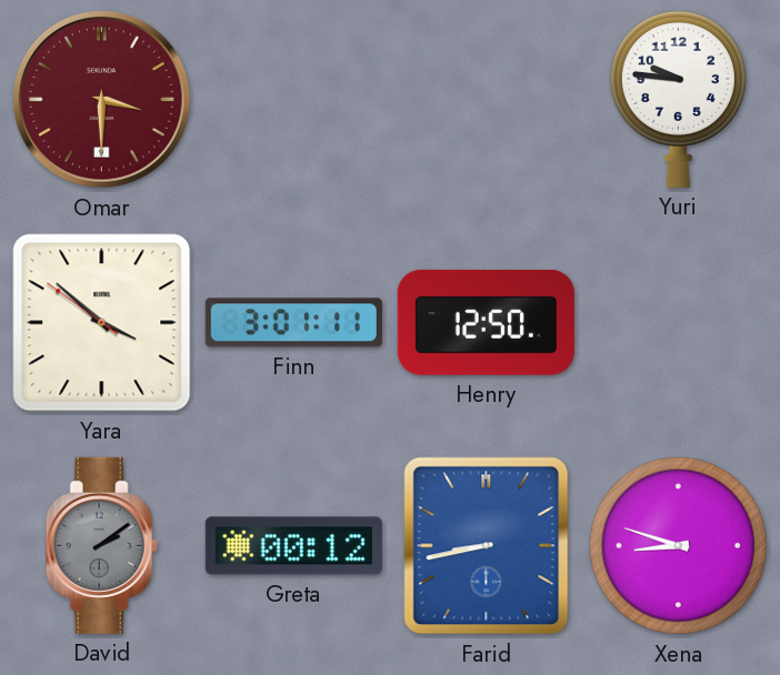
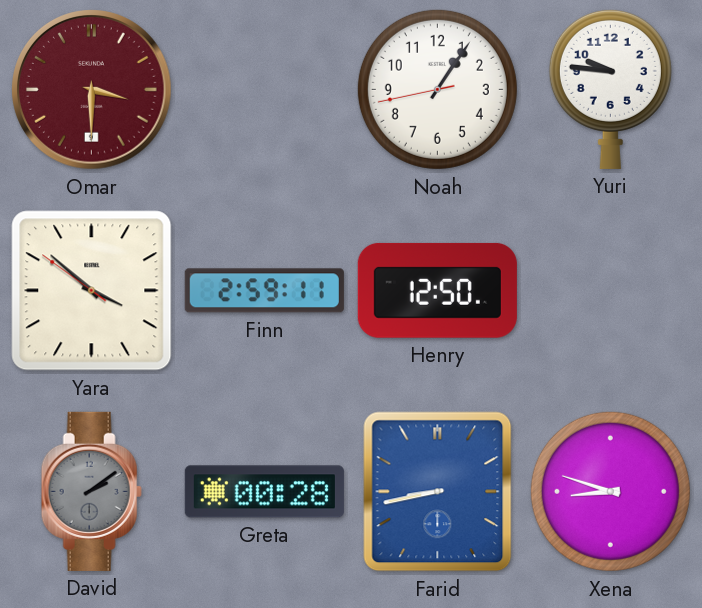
Noah: none -> 1:05 (437, 89)
Finn: 3:01 -> 2:59 (264, 291)
Greta: 00:12 -> 00:28 (264, 492)
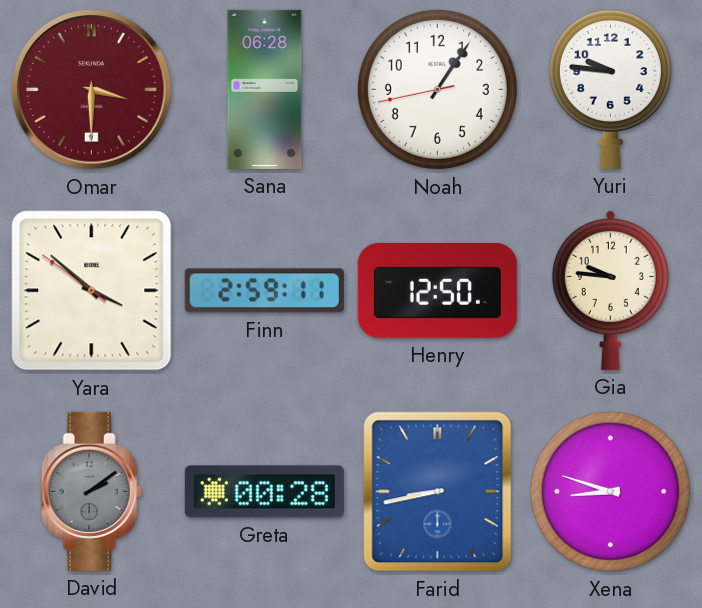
Sana: none -> 06:28 (265, 89)
Gia: none -> 9:46 (610, 290)
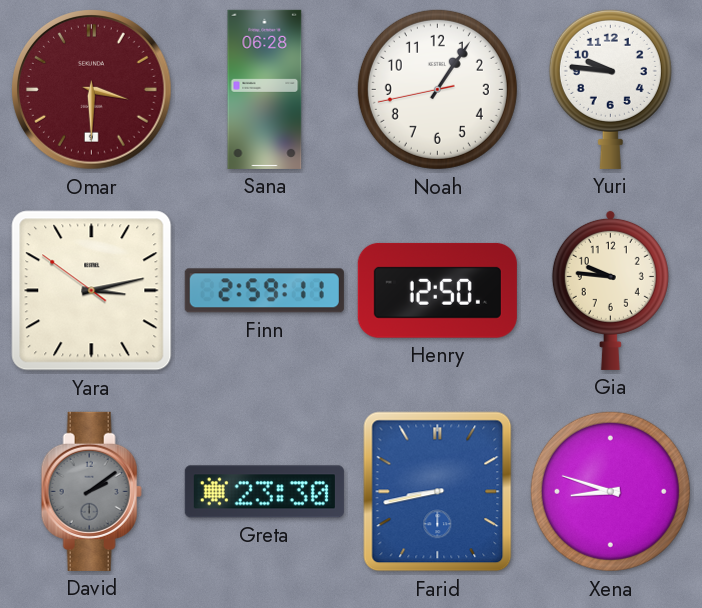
Yara: 3:51 -> 3:12 (92, 291)
Greta: 00:28 -> 23:30 (264, 492)
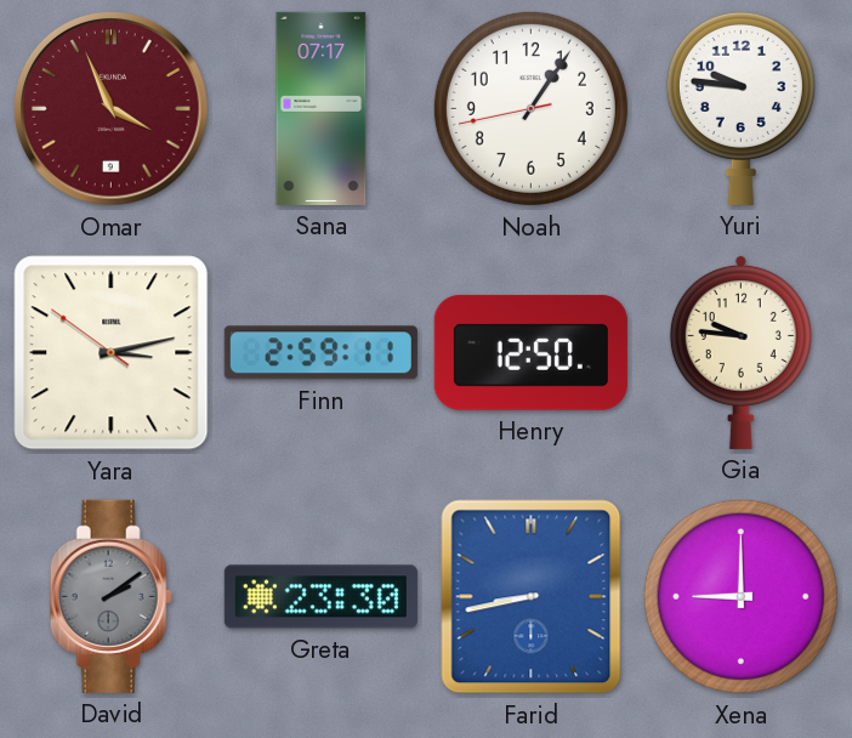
Omar: 3:30 -> 3:56 (112, 109)
Sana: 06:28 -> 07:17 (322, 108)
Xena: 8:48 -> 9:00 (740, 596)
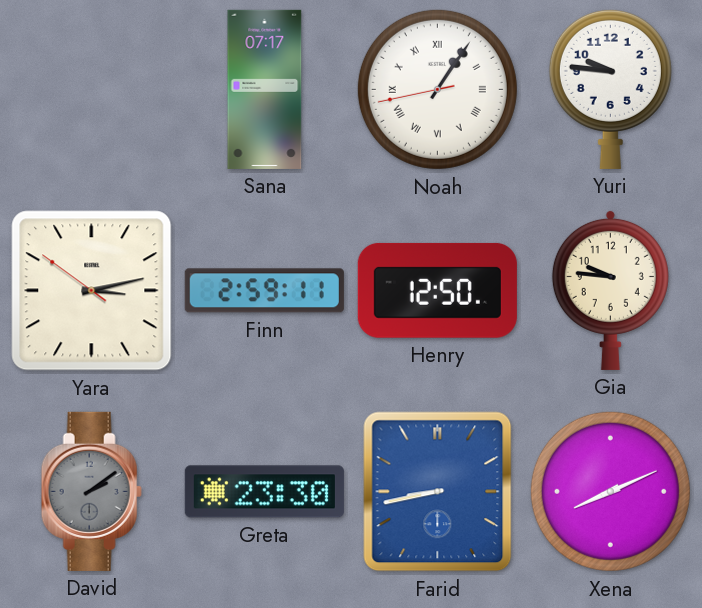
Omar: 3:56 -> none (112, 109)
Noah numerals: Arabic -> Roman (437, 89)
Xena: 9:00 -> 8:11 (610, 491)
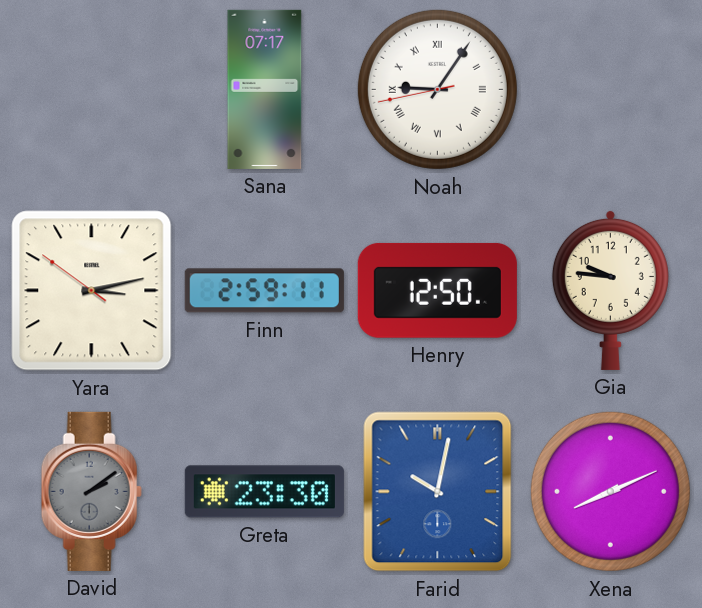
Noah: 1:05 -> 9:05 (437, 89)
Yuri: 9:46 -> none (610, 89)
Farid: 8:43 -> 10:02 (438, 492)
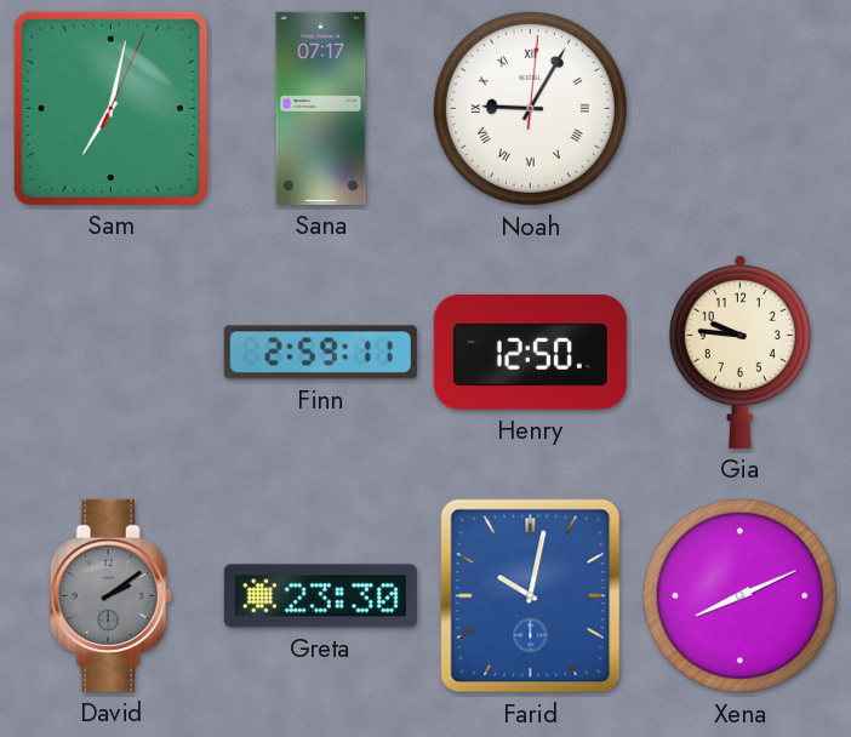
Sam: none -> 7:02 (110, 108)
Noah: 9:05:43 -> 9:05:01 (530, 108)
Yara: 3:12 -> none (92, 291)
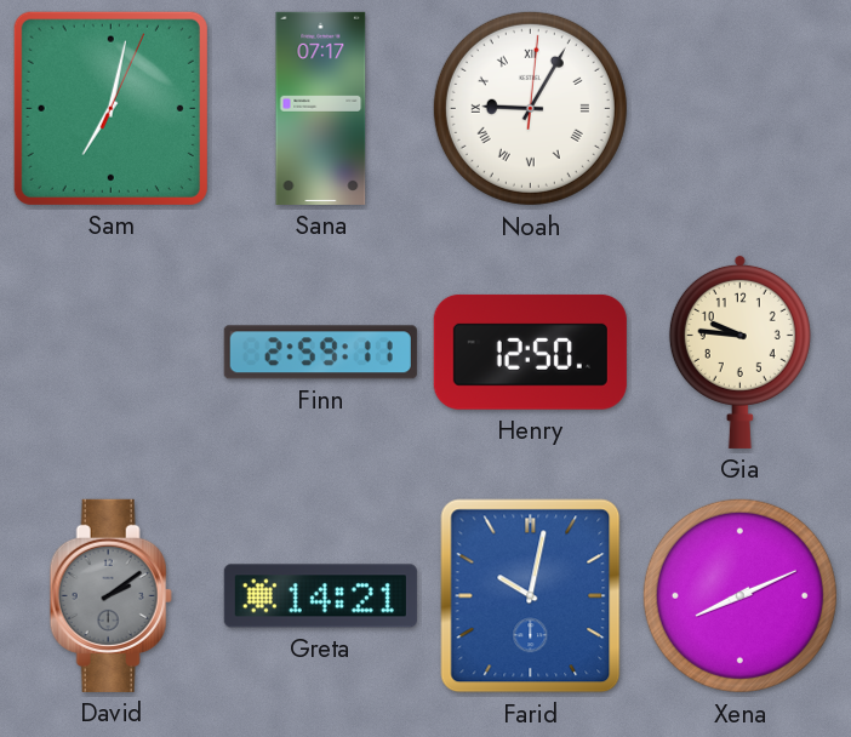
Greta: 23:30 -> 14:21 (320, 596)
